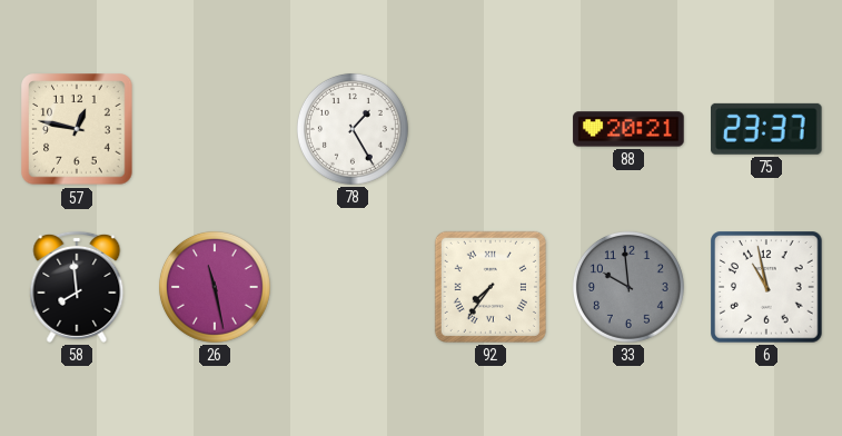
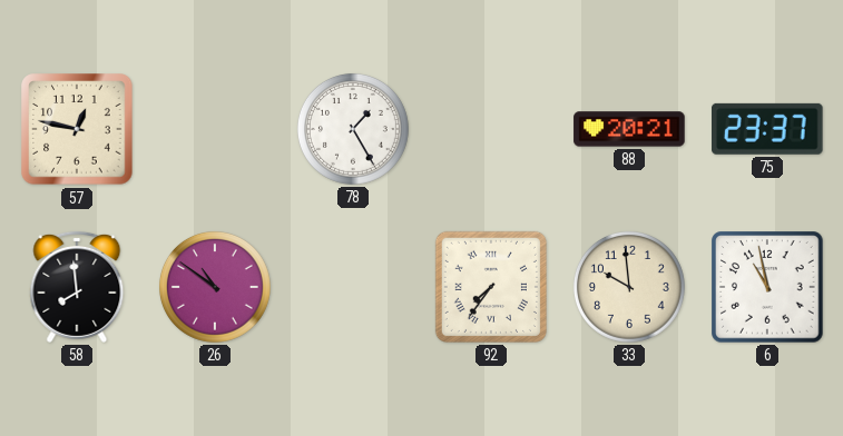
26: 11:28 -> 10:51 (215, 287)
33 dial: grey -> cream (629, 287)
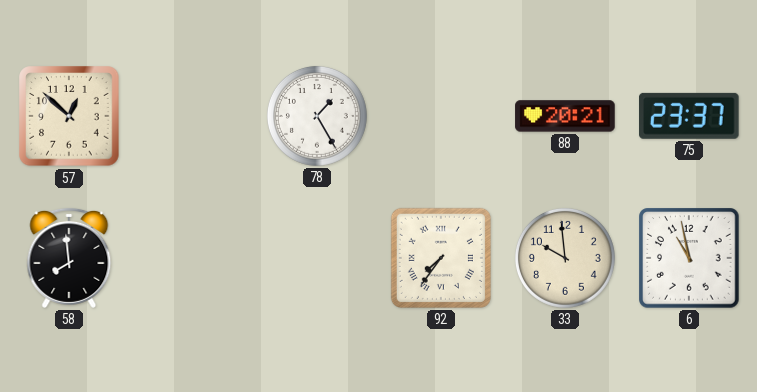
57: 12:47 -> 12:52 (69, 116)
26: 10:51 -> none (215, 287)
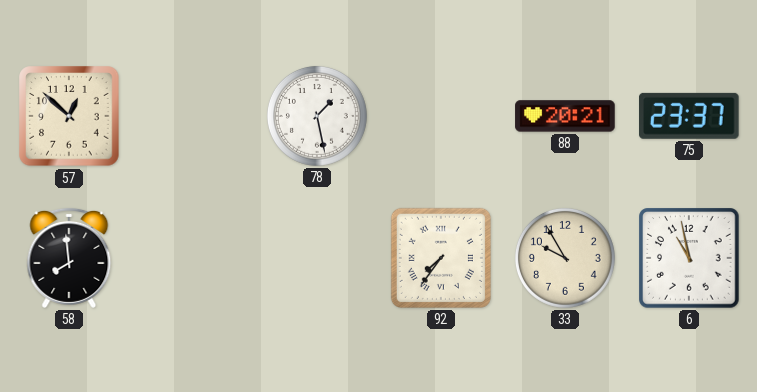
78: 1:25 -> 1:28 (317, 116)
33: 9:59 -> 9:55 (565, 258)
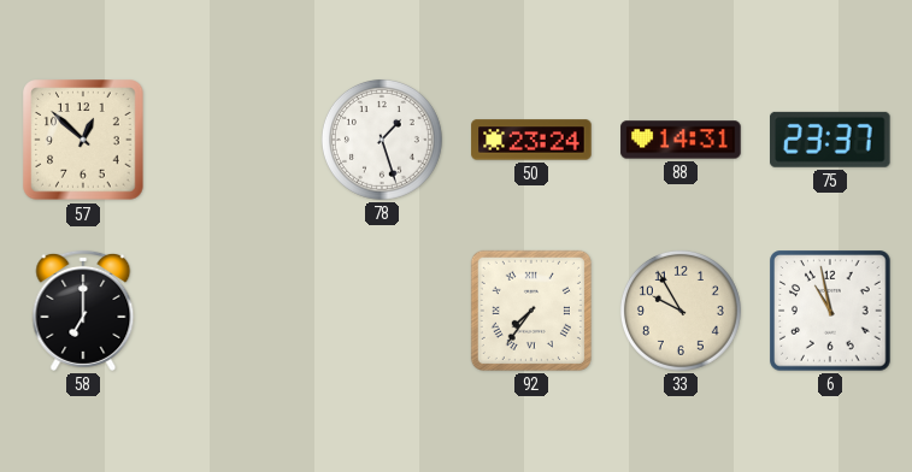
78: 1:28 -> 1:27 (382, 140)
50: none -> 23:24 (531, 140)
88: 20:21 -> 14:31 (681, 140)
58: 7:59 -> 7:00 (83, 311)
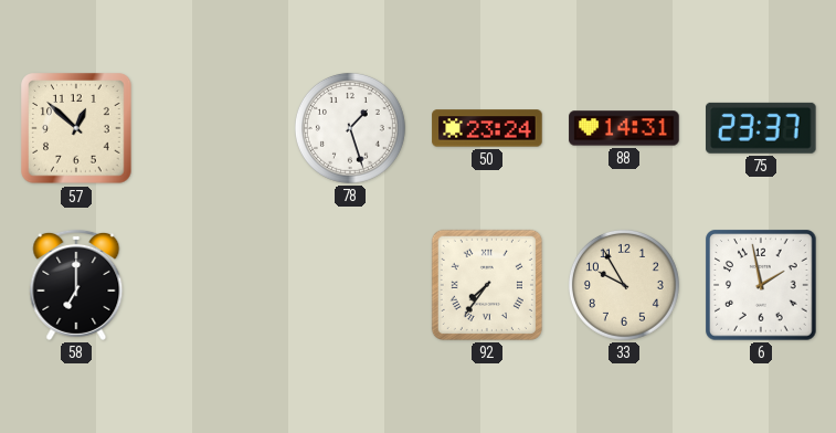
6: 10:58 -> 1:58 (761, 285)
